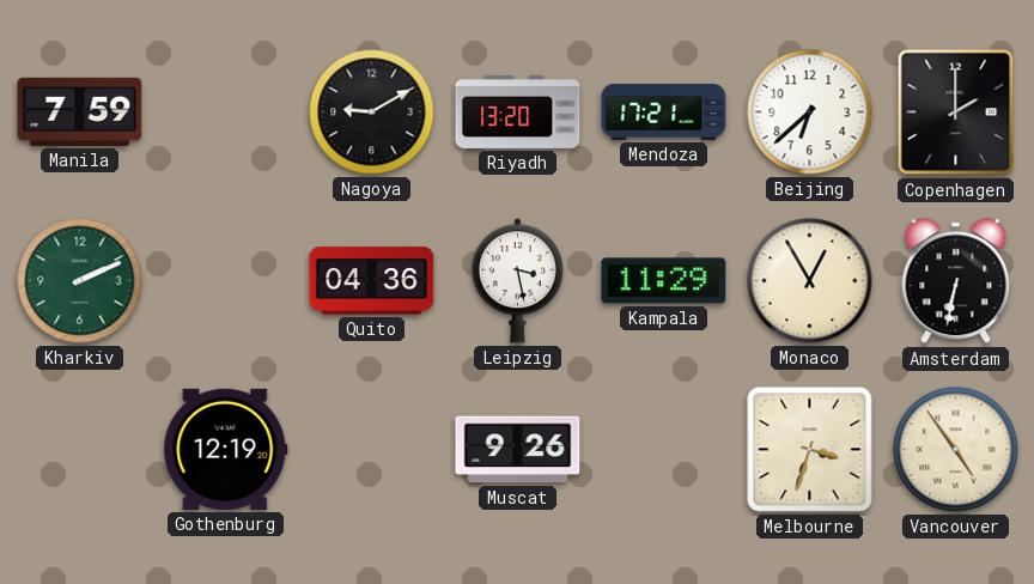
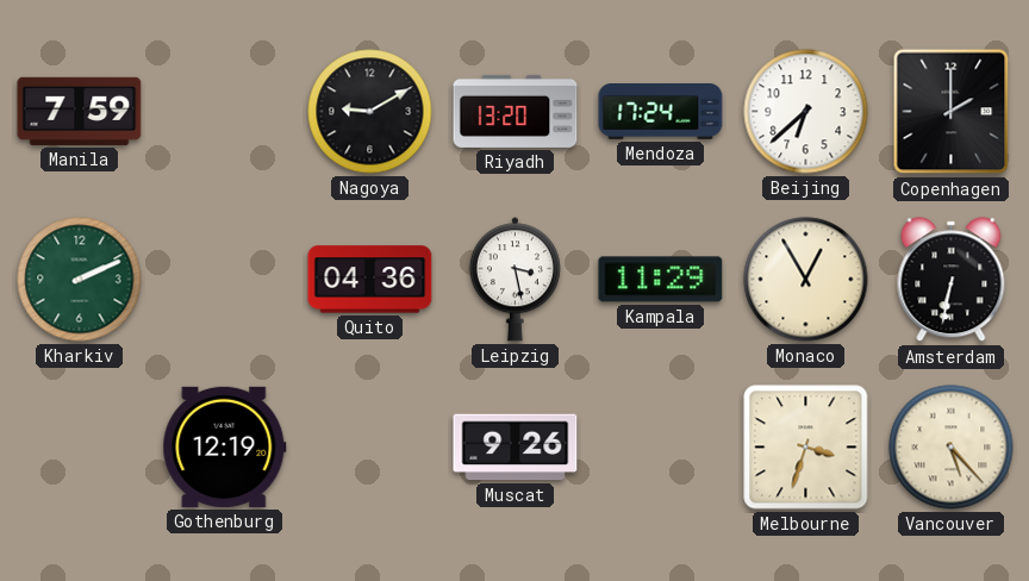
Mendoza: 17:21 -> 17:24 (661, 112)
Vancouver: 4:54 -> 5:23 (952, 448)
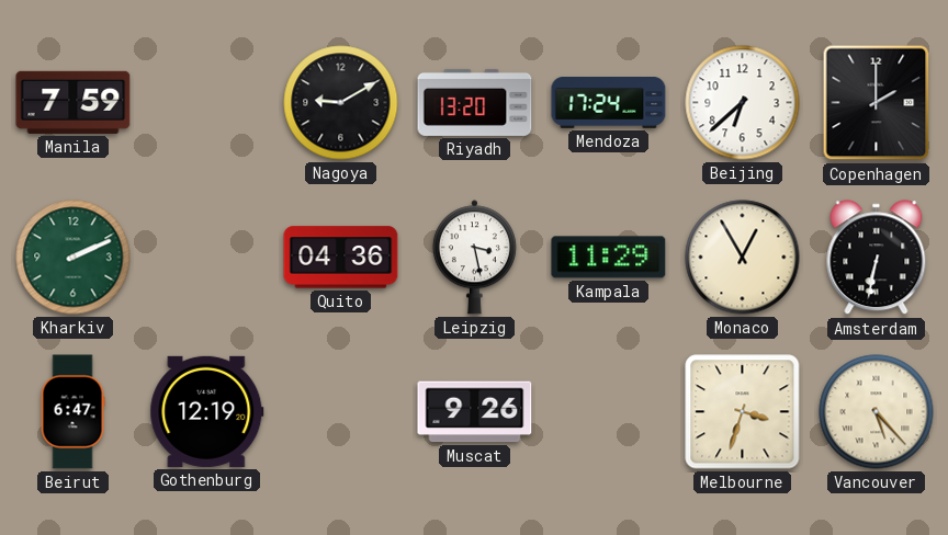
Beirut: none -> 6:47 (72, 412)
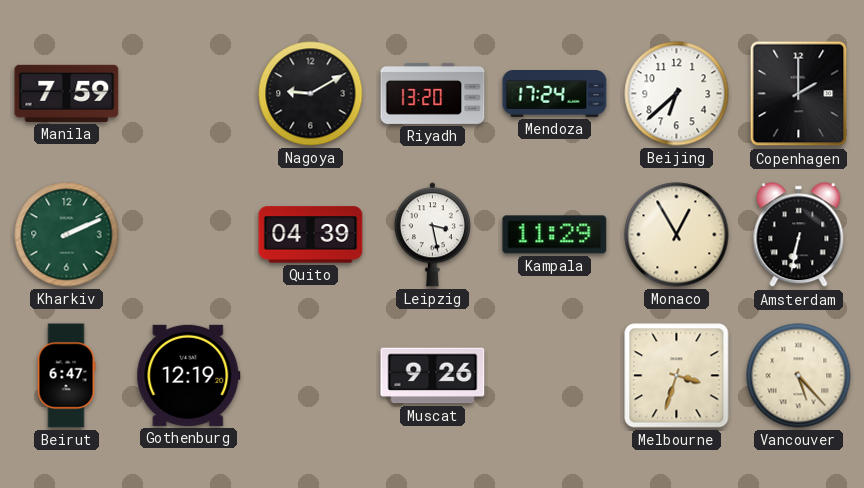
Quito: 04:36 -> 04:39 (311, 235)
